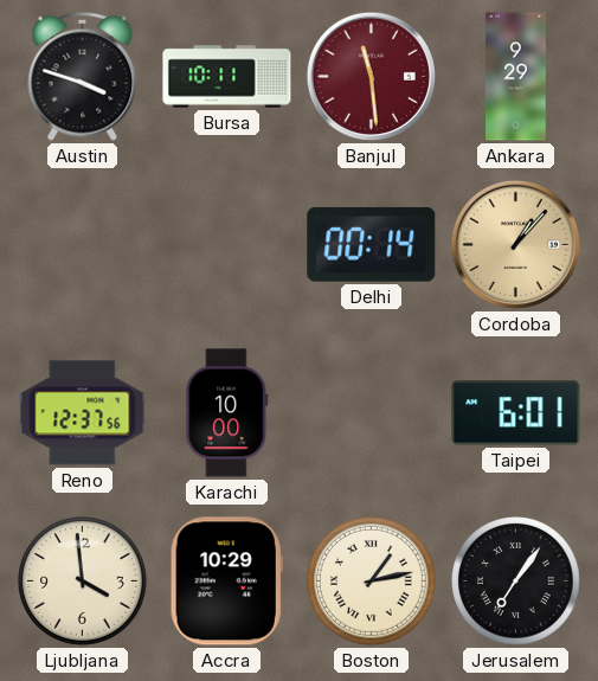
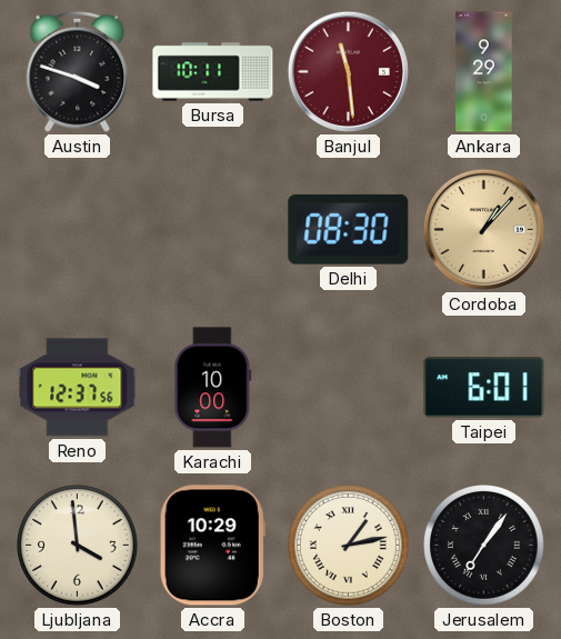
Delhi: 00:14 -> 08:30 (349, 229)
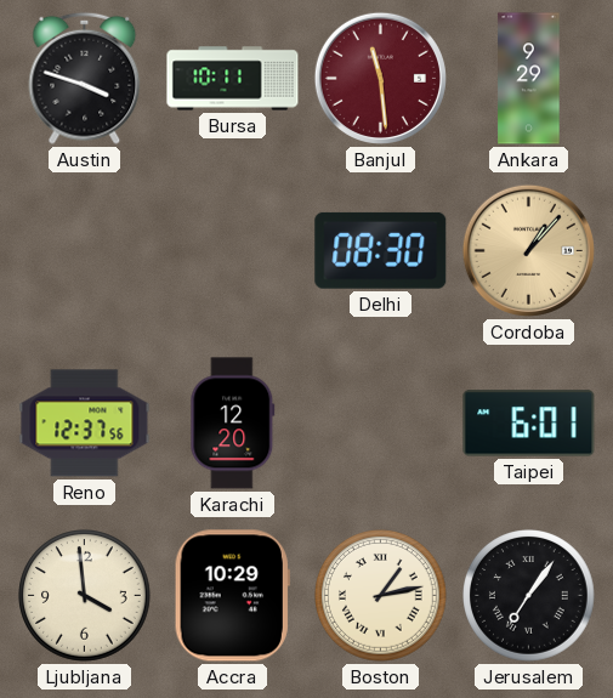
Karachi: 10:00 -> 12:20 (233, 424)
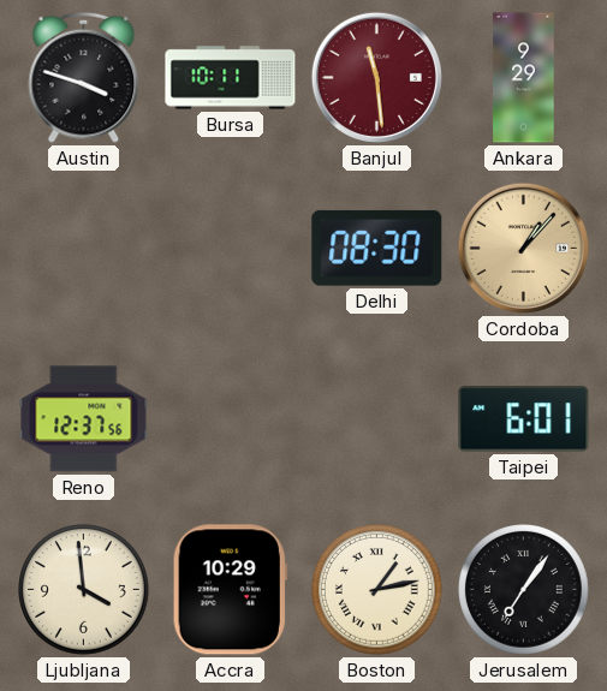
Karachi: 12:20 -> none (233, 424)
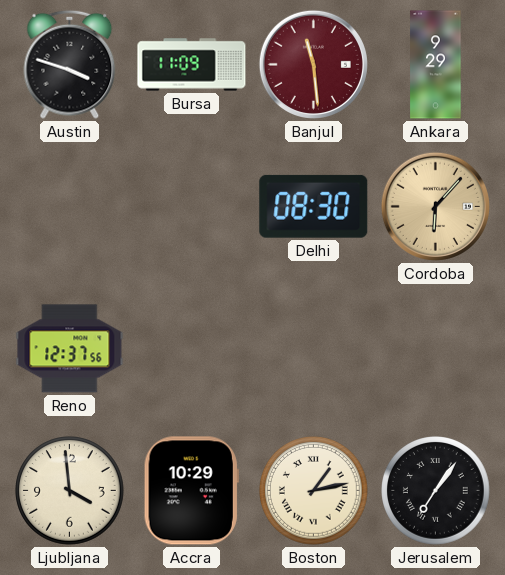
Bursa: 10:11 -> 11:09 (192, 65)
Cordoba: 1:07 -> 6:07 (435, 206)
Taipei: 6:01 -> none (524, 419)
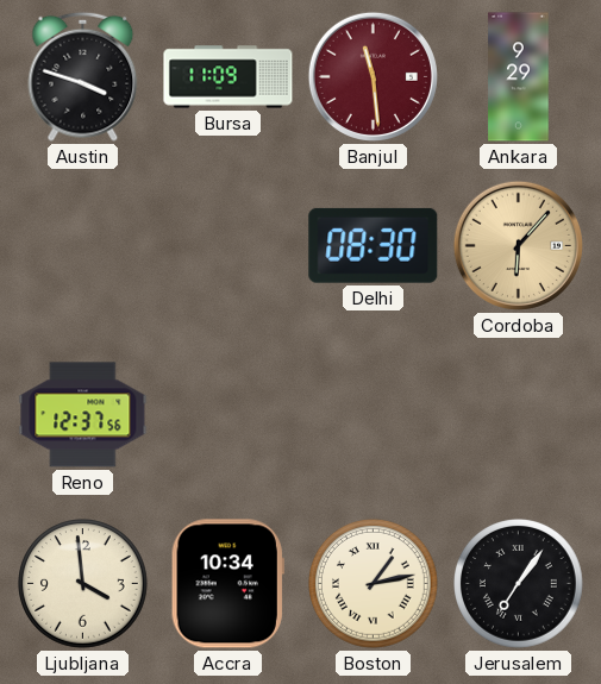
Accra: 10:29 -> 10:34 (227, 584)
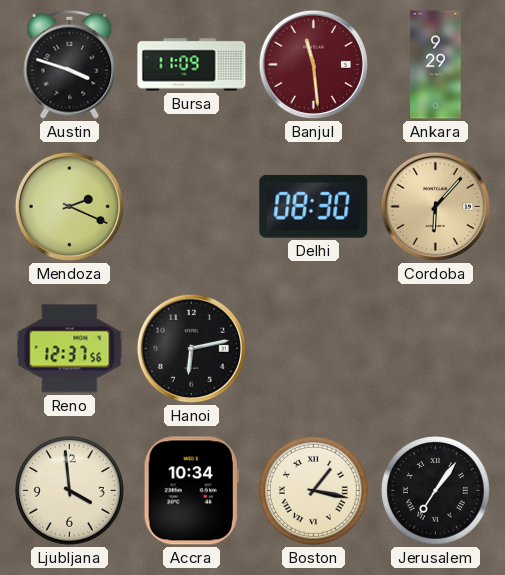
Mendoza: none -> 2:19 (69, 206)
Hanoi: none -> 6:13 (191, 348)
Boston: 1:13 -> 1:17 (314, 491)
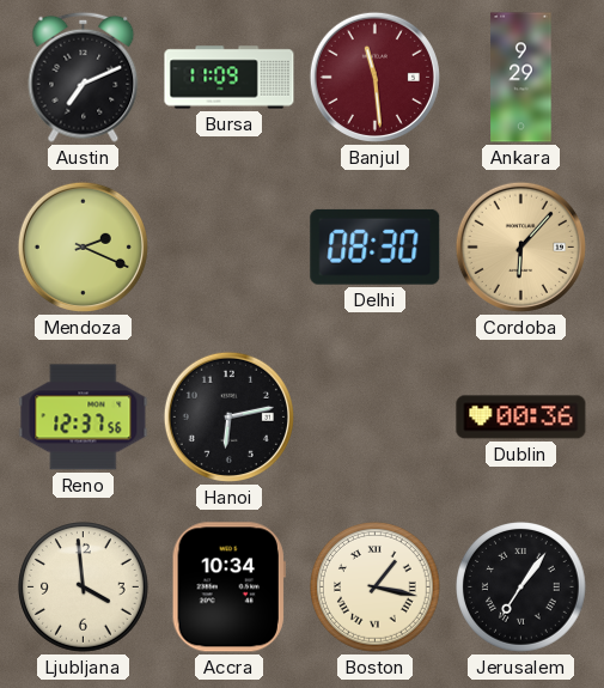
Austin: 3:48 -> 7:11 (84, 77)
Dublin: none -> 00:36 (521, 418)
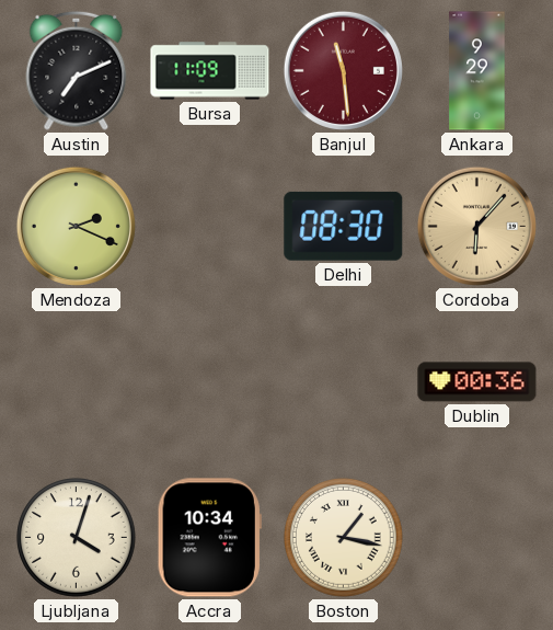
Reno: 12:37 -> none (84, 418)
Hanoi: 6:13 -> none (228, 416)
Ljubljana: 3:59 -> 4:03 (77, 538)
Jerusalem: 7:06 -> none (521, 587)
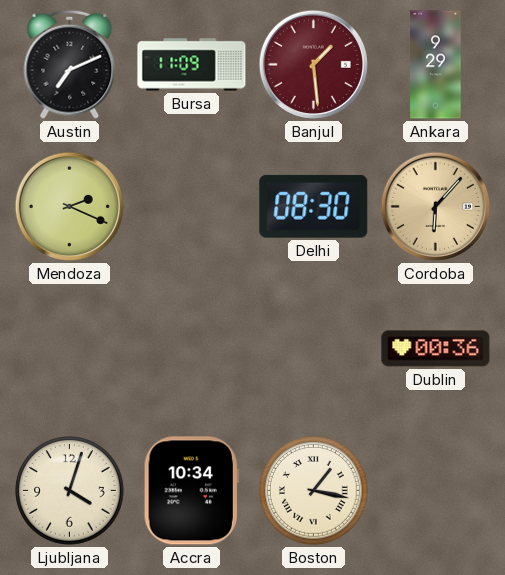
Banjul: 11:29 -> 1:29 (313, 64)
